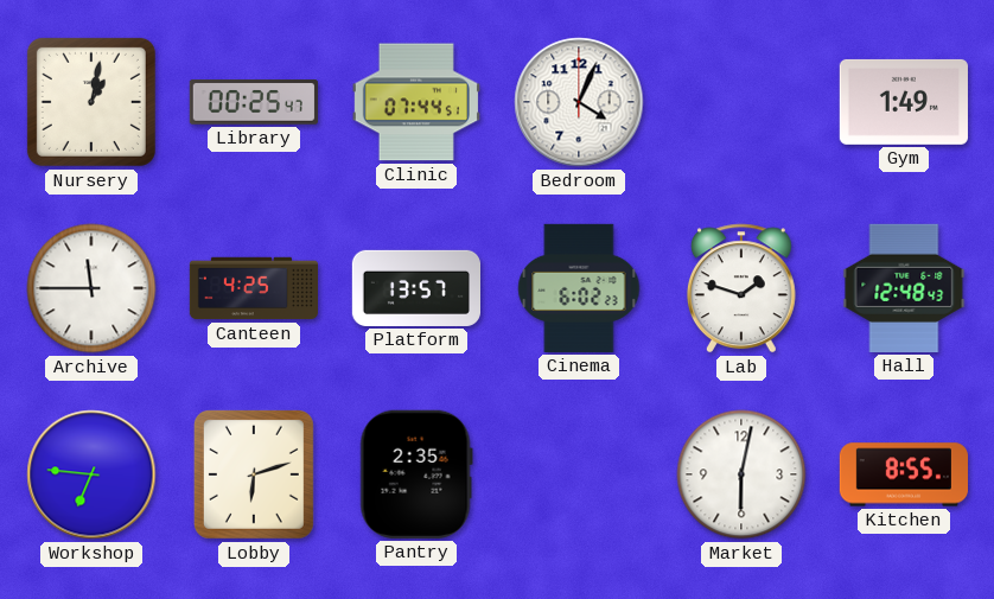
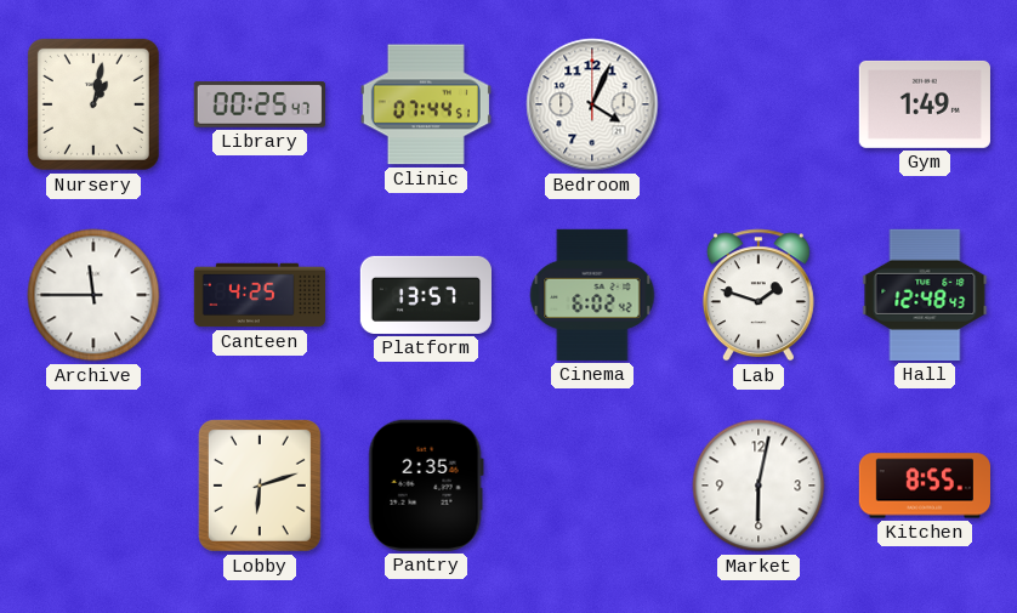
Cinema: 6:02:23 -> 6:02:42 (592, 295)
Workshop: 6:46 -> none (91, 474)
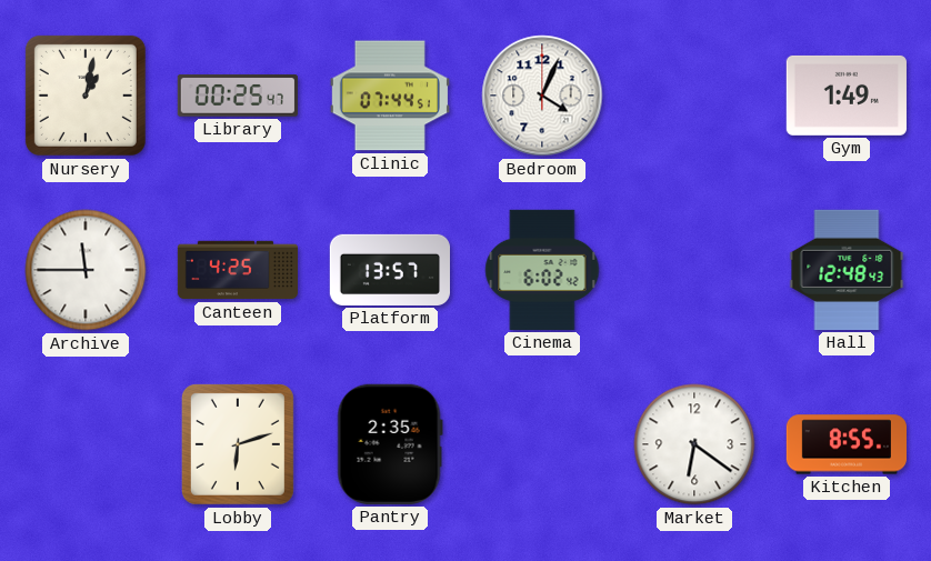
Lab: 1:48 -> none (759, 295)
Market: 6:02 -> 6:21 (694, 444)
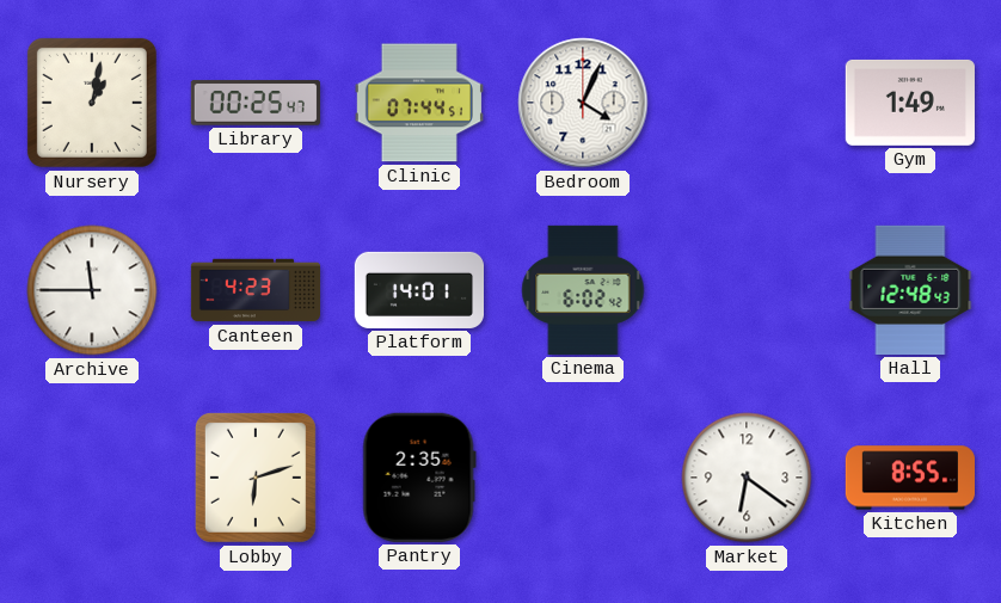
Canteen: 4:25 -> 4:23 (254, 290)
Platform: 13:57 -> 14:01 (418, 290)
